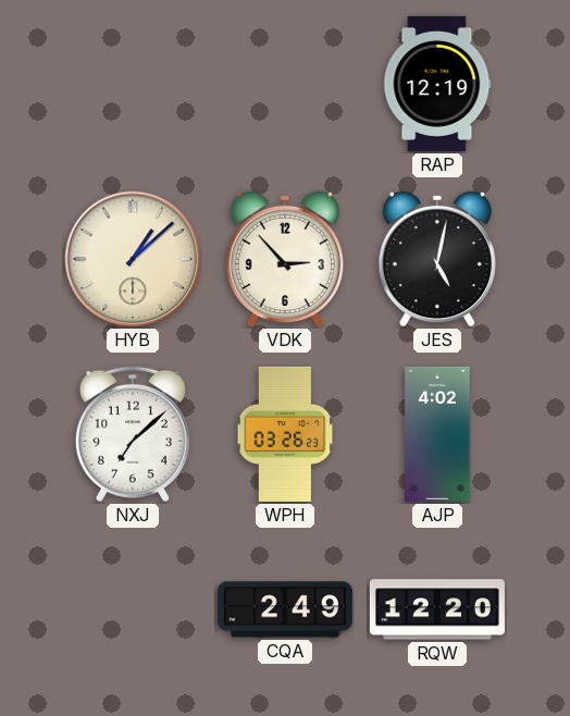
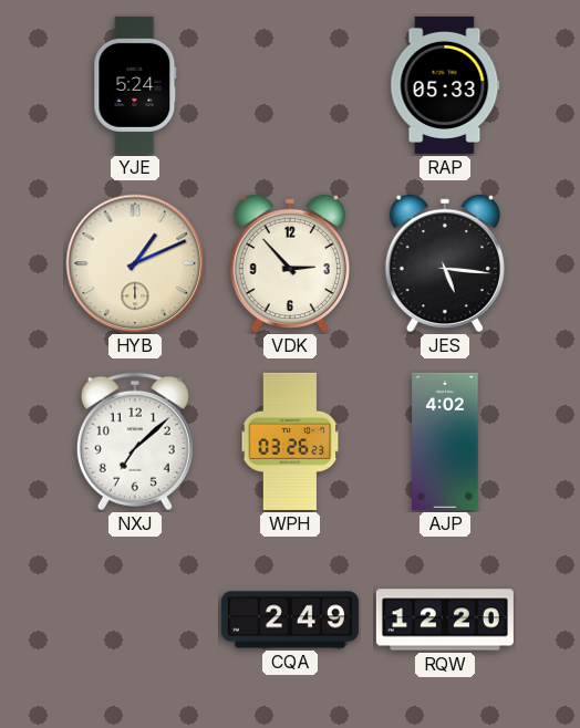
YJE: none -> 5:24 (135, 85)
RAP: 12:19 -> 05:33 (445, 85)
HYB: 1:08 -> 1:11 (135, 263)
JES: 5:02 -> 5:16 (445, 263)
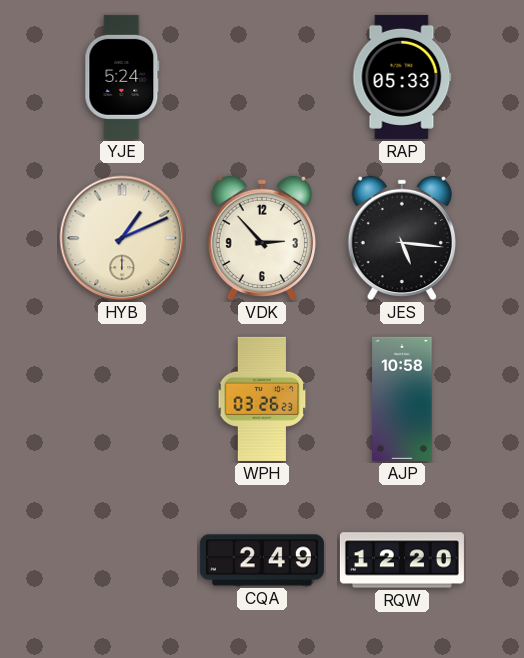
NXJ: 7:08 -> none (135, 441)
AJP: 4:02 -> 10:58 (402, 399)
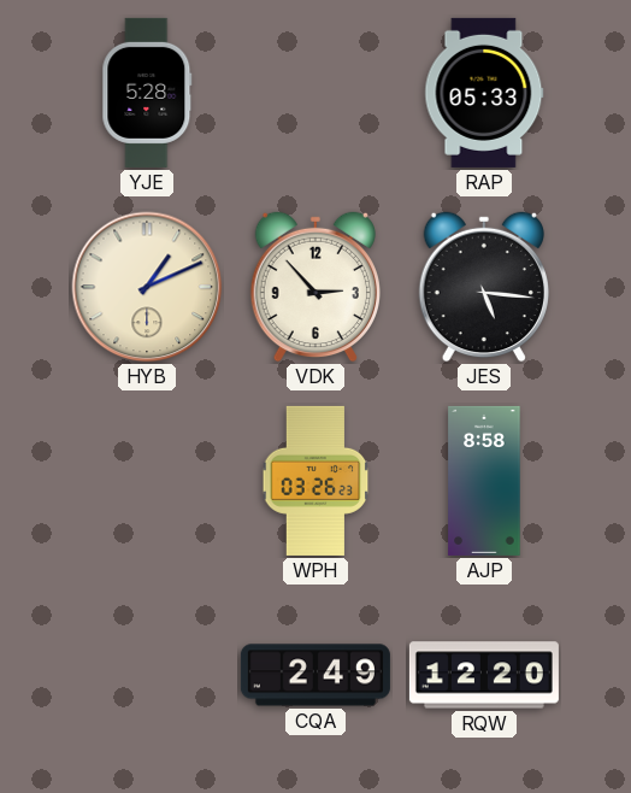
YJE: 5:24 -> 5:28 (147, 93)
AJP: 10:58 -> 8:58 (484, 481)
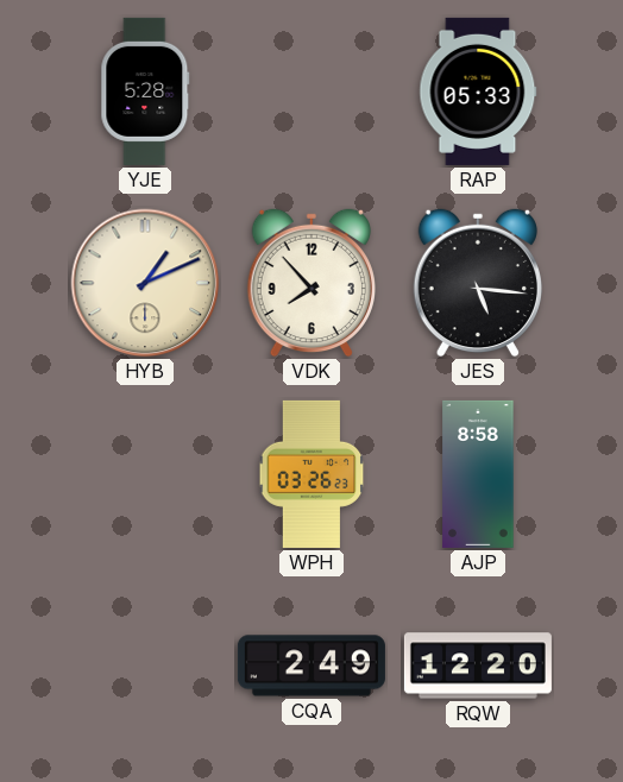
VDK: 2:53 -> 7:53 (311, 283)
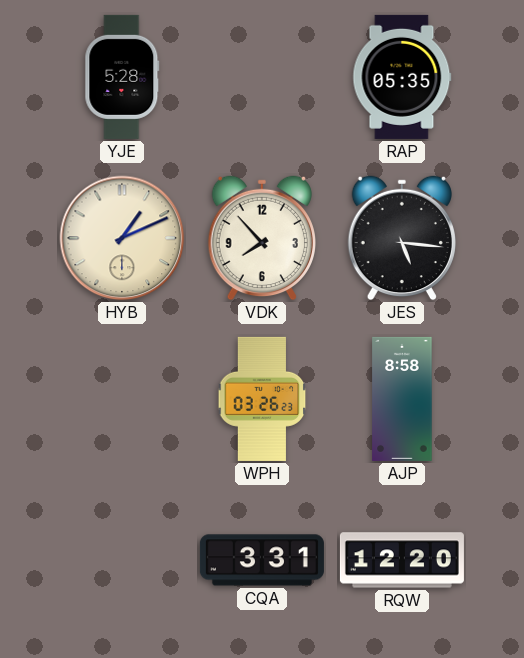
RAP: 05:33 -> 05:35 (402, 77)
CQA: 2:49 -> 3:31 (262, 560)
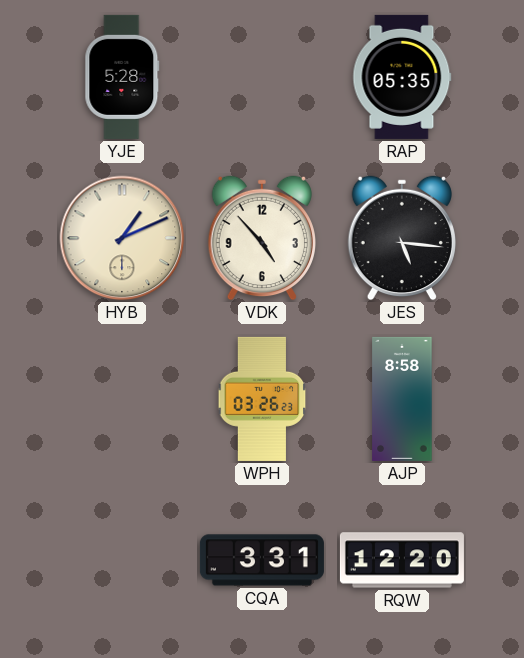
VDK: 7:53 -> 4:53 (262, 238)
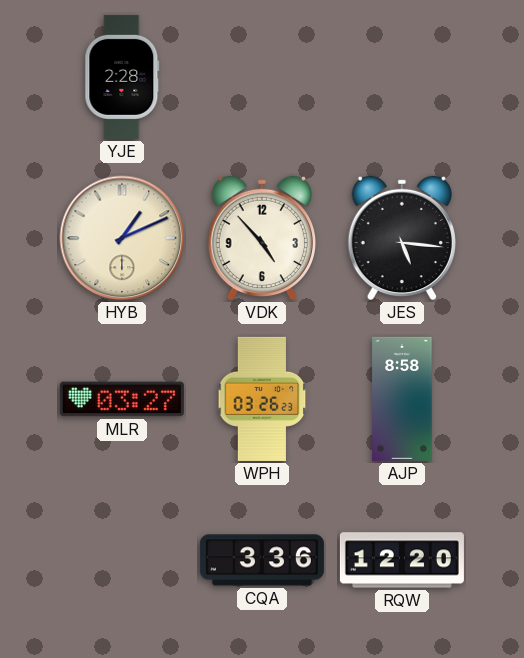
YJE: 5:28 -> 2:28 (122, 77)
RAP: 05:35 -> none (402, 77)
MLR: none -> 03:27 (122, 399)
CQA: 3:31 -> 3:36 (262, 560)
